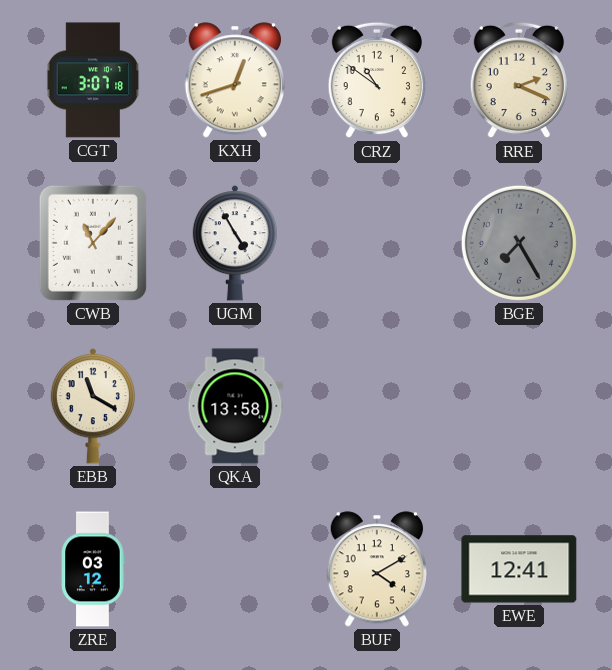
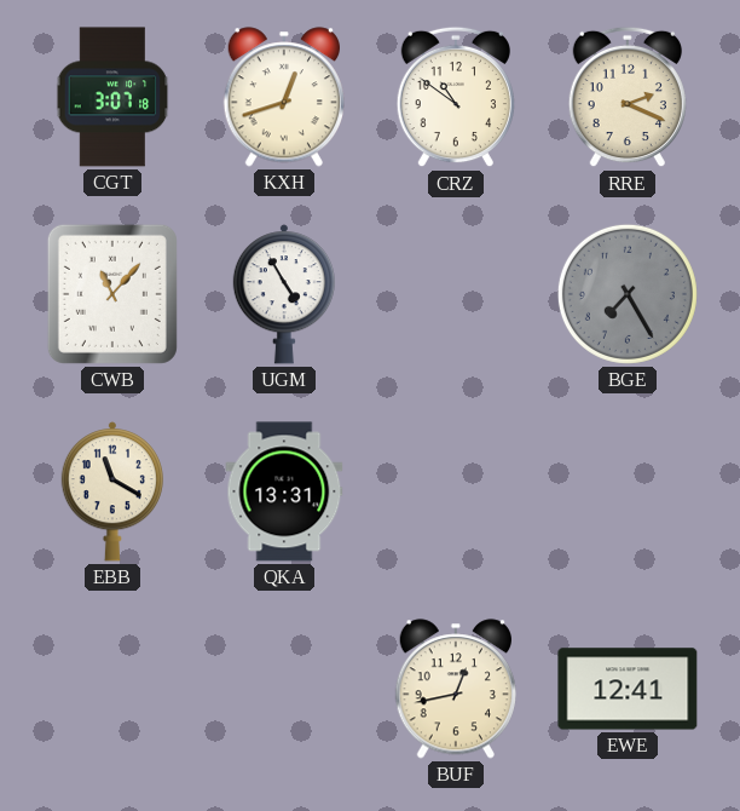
QKA: 13:58 -> 13:31 (284, 491)
ZRE: 03:12 -> none (93, 569)
BUF: 4:10 -> 12:43 (455, 689)
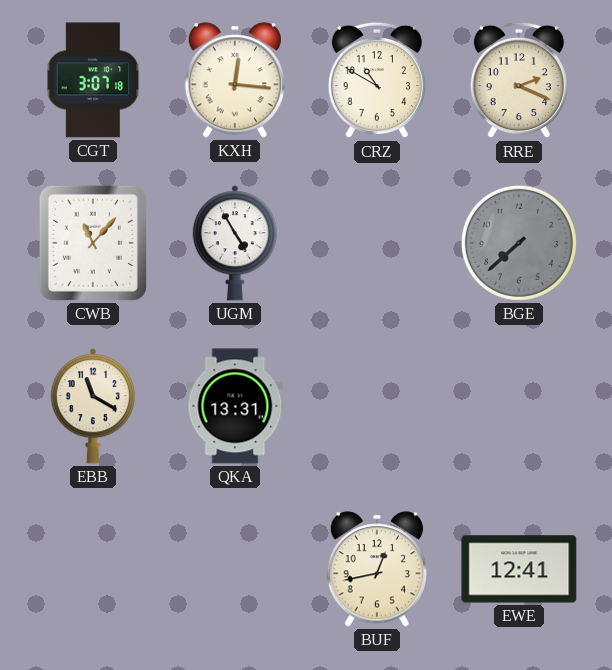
KXH: 12:42 -> 12:16 (234, 80)
CRZ: 10:51 -> 10:50 (377, 80)
BGE: 7:25 -> 7:38 (519, 243)
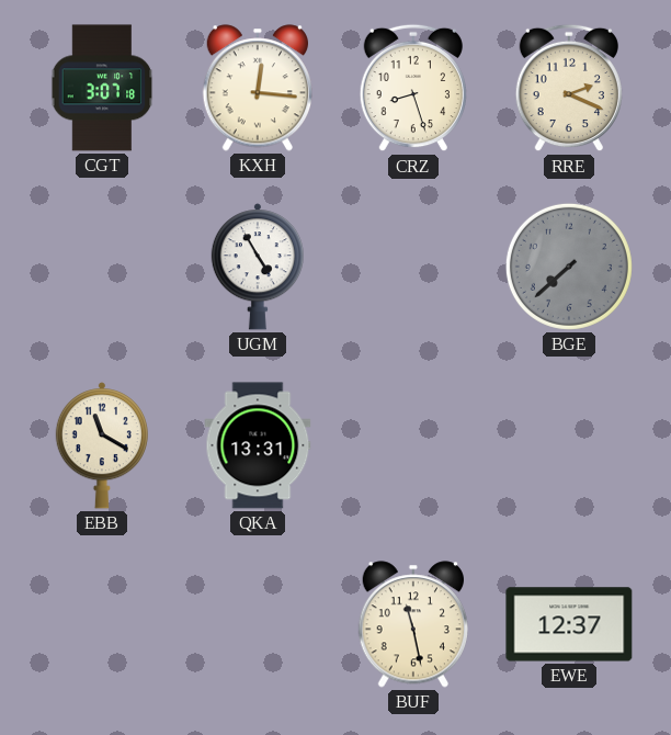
CRZ: 10:50 -> 8:27 (413, 88)
CWB: 11:07 -> none (93, 243)
BUF: 12:43 -> 11:28 (412, 624)
EWE: 12:41 -> 12:37 (569, 624)
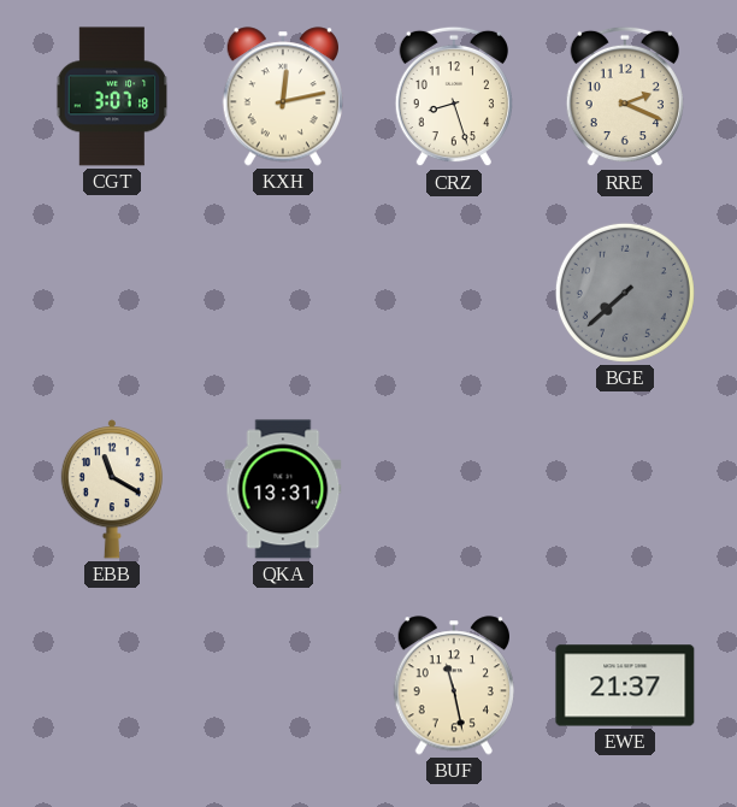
KXH: 12:16 -> 12:13 (282, 96)
UGM: 4:55 -> none (258, 267)
EWE: 12:37 -> 21:37 (625, 685)
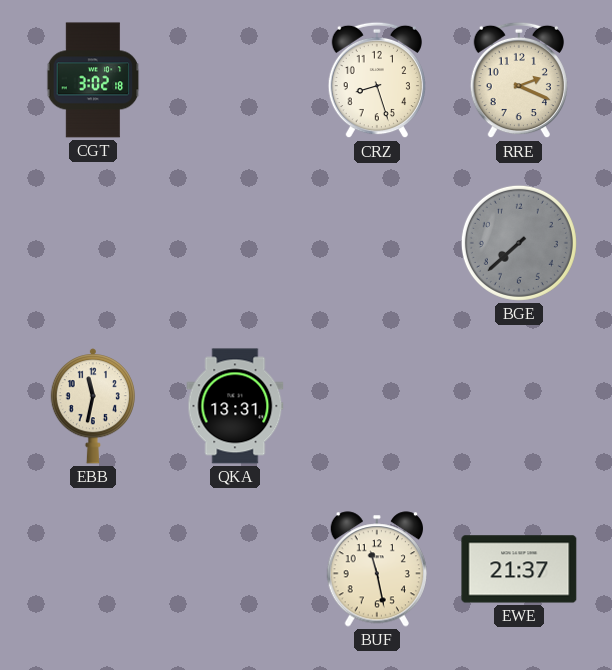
CGT: 3:07 -> 3:02 (93, 80)
KXH: 12:13 -> none (282, 96)
EBB: 11:20 -> 11:32 (93, 406)
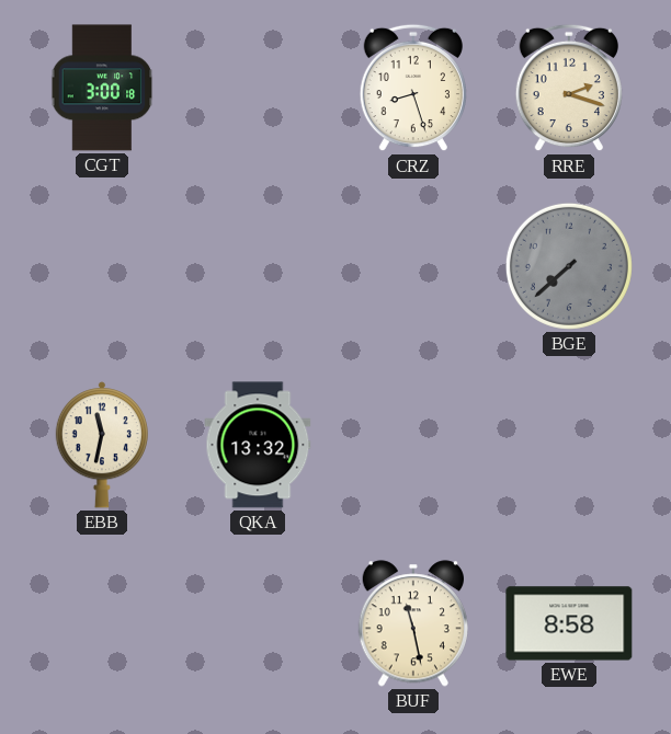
CGT: 3:02 -> 3:00 (102, 88)
RRE: 2:19 -> 2:18 (569, 88)
QKA: 13:31 -> 13:32 (258, 445)
EWE: 21:37 -> 8:58 (569, 623)
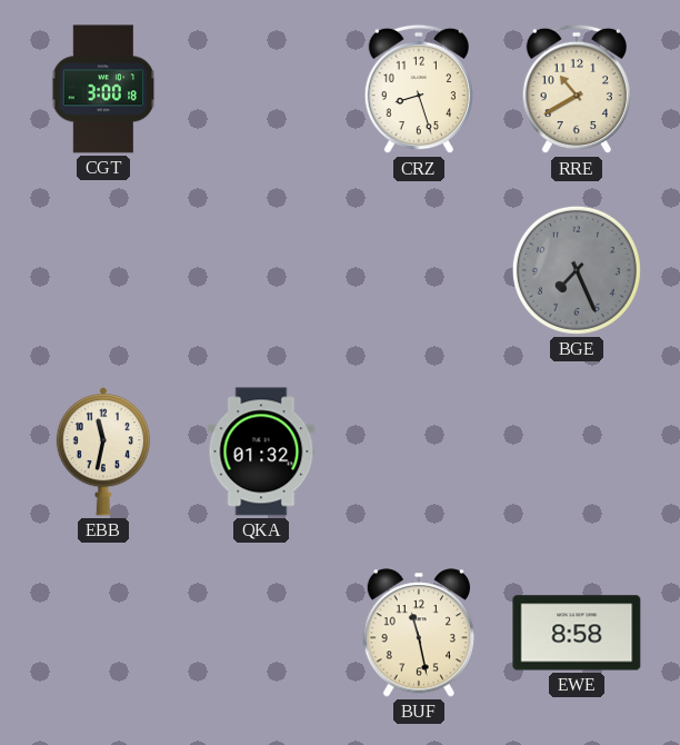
RRE: 2:18 -> 10:40 (577, 89)
BGE: 7:38 -> 7:26 (577, 270)
QKA: 13:32 -> 01:32 (261, 451)
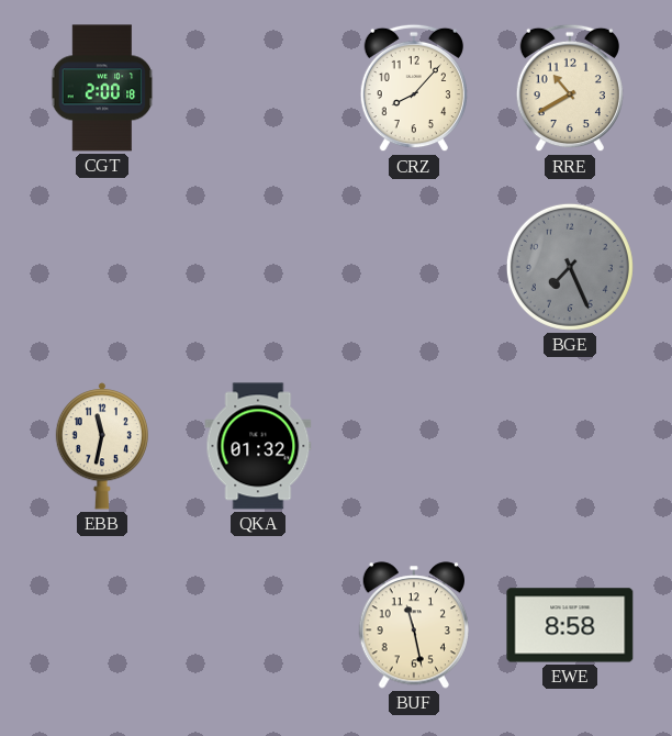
CGT: 3:00 -> 2:00 (102, 88)
CRZ: 8:27 -> 8:07 (414, 88)
